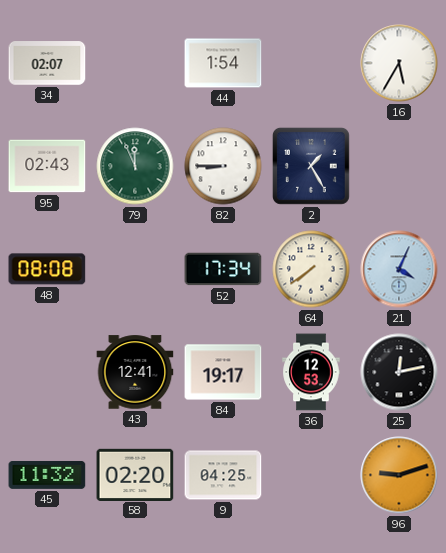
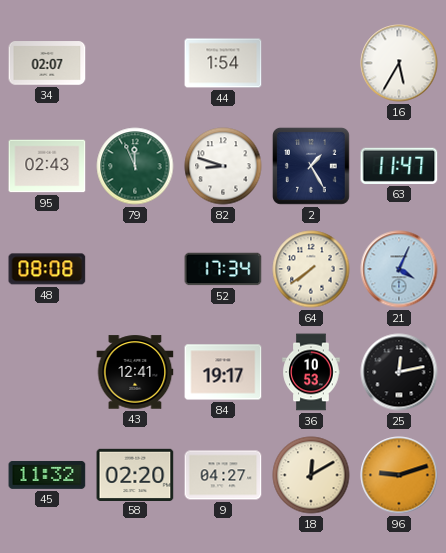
82: 8:45 -> 8:48 (223, 166)
63: none -> 11:47 (399, 166)
36: 12:53 -> 10:53 (311, 372)
9: 04:25 -> 04:27 (223, 475)
18: none -> 12:10 (311, 475)
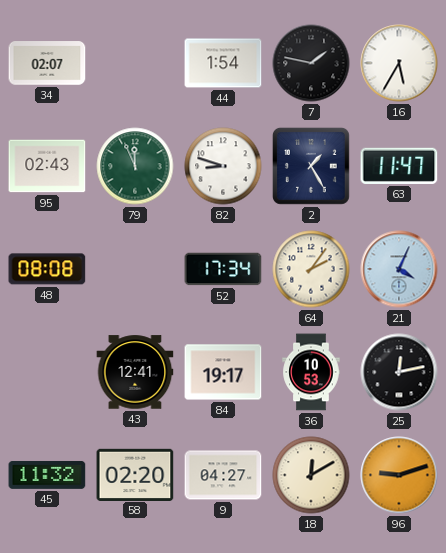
7: none -> 1:47 (311, 63)
64: 7:39 -> 2:06 (311, 269)
